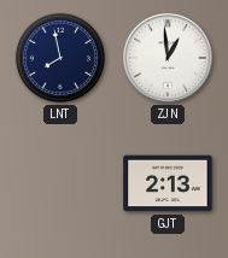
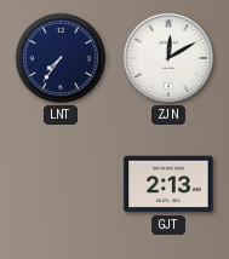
LNT: 7:58 -> 7:36 (61, 58)
ZJN: 12:59 -> 12:10 (168, 58)
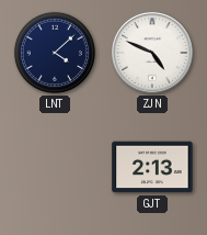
LNT: 7:36 -> 4:08 (55, 53)
ZJN: 12:10 -> 4:49 (152, 53)
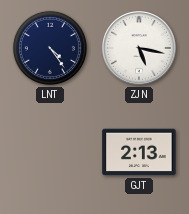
LNT: 4:08 -> 4:24 (50, 48)
ZJN: 4:49 -> 5:17 (139, 48)
